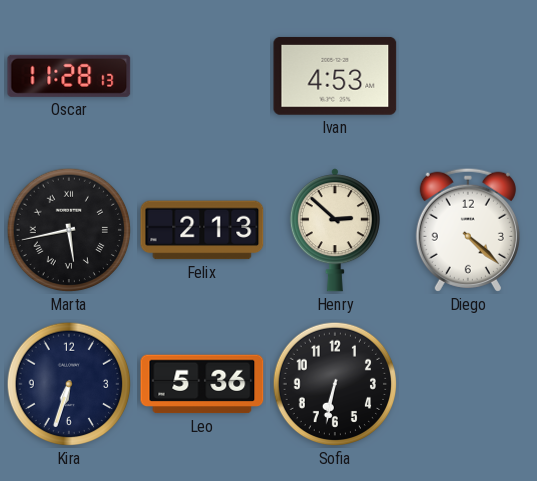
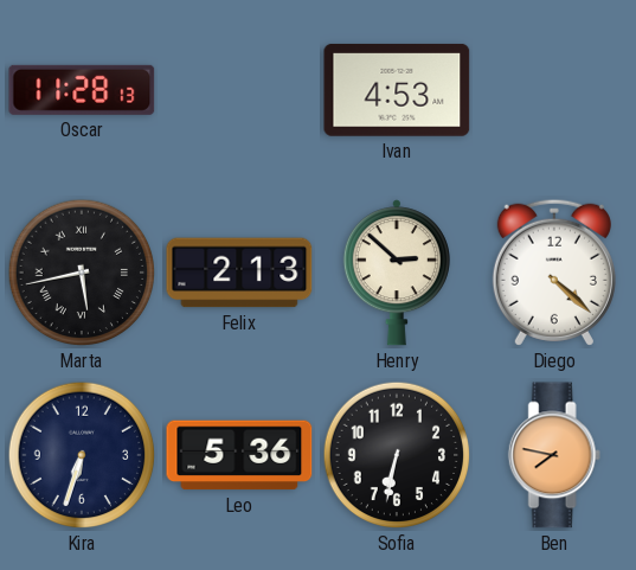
Ben: none -> 7:47 (554, 455)
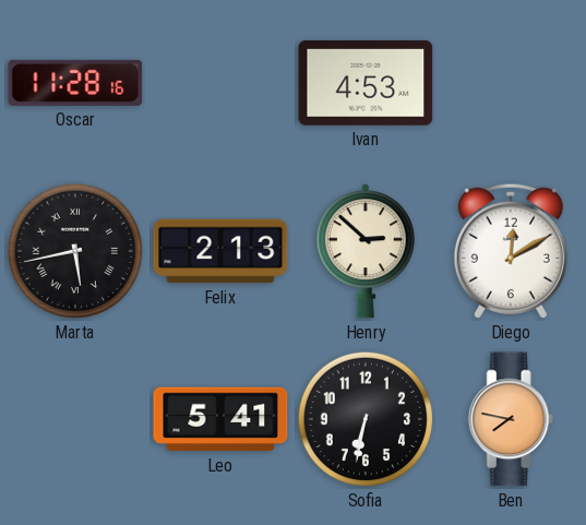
Oscar: 11:28:13 -> 11:28:16 (75, 83)
Diego: 4:22 -> 12:10 (511, 251)
Kira: 6:33 -> none (82, 455)
Leo: 5:36 -> 5:41 (220, 419)
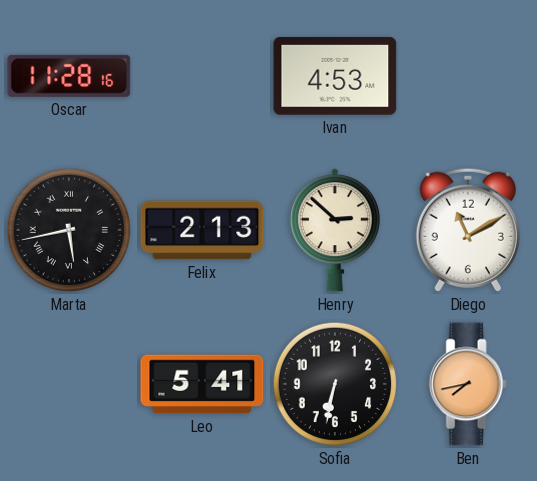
Diego: 12:10 -> 11:10 (468, 230)
Ben: 7:47 -> 7:43 (468, 384)
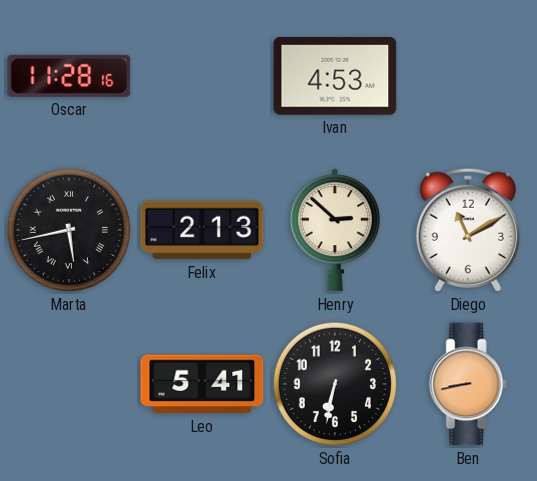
Ben: 7:43 -> 8:43 (468, 384)
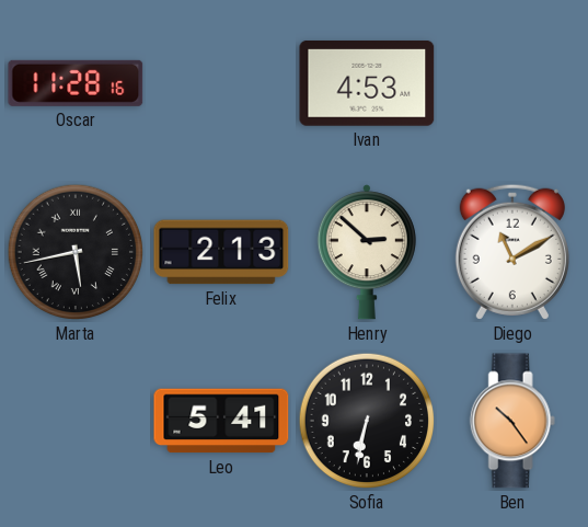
Ben: 8:43 -> 10:24 (512, 421)
